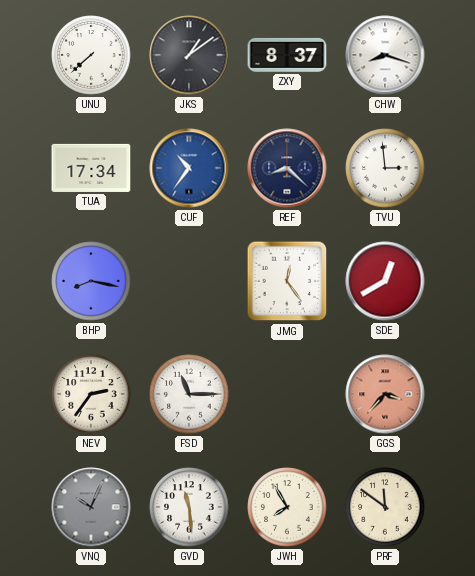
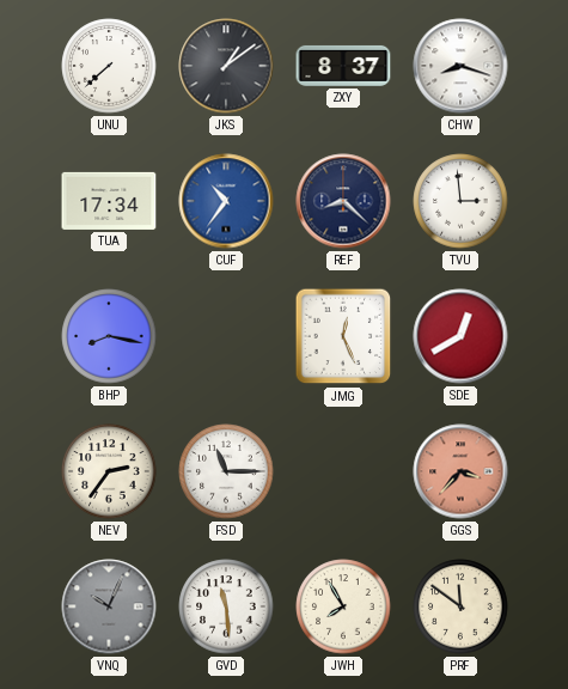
JMG: 12:24 -> 12:26 (343, 336)
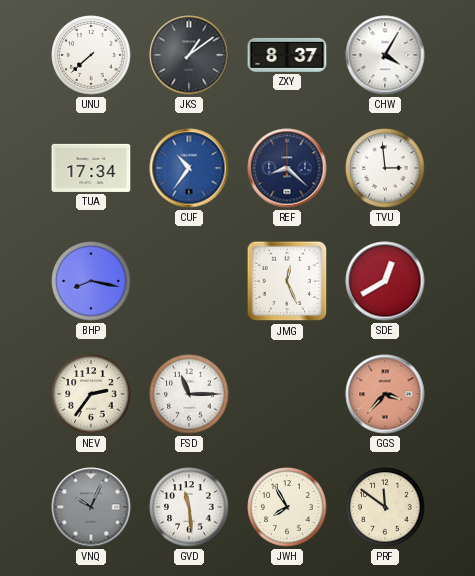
CHW: 8:18 -> 4:05 (385, 55)
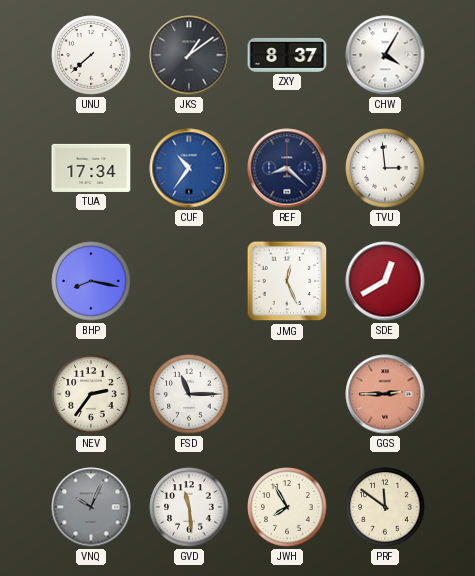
GGS: 3:37 -> 2:45 (385, 394)
